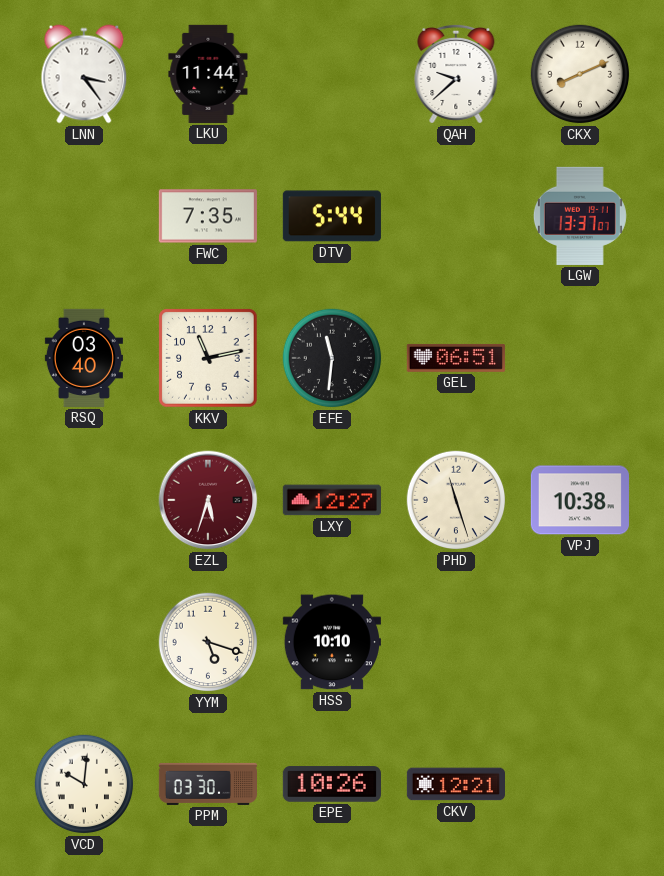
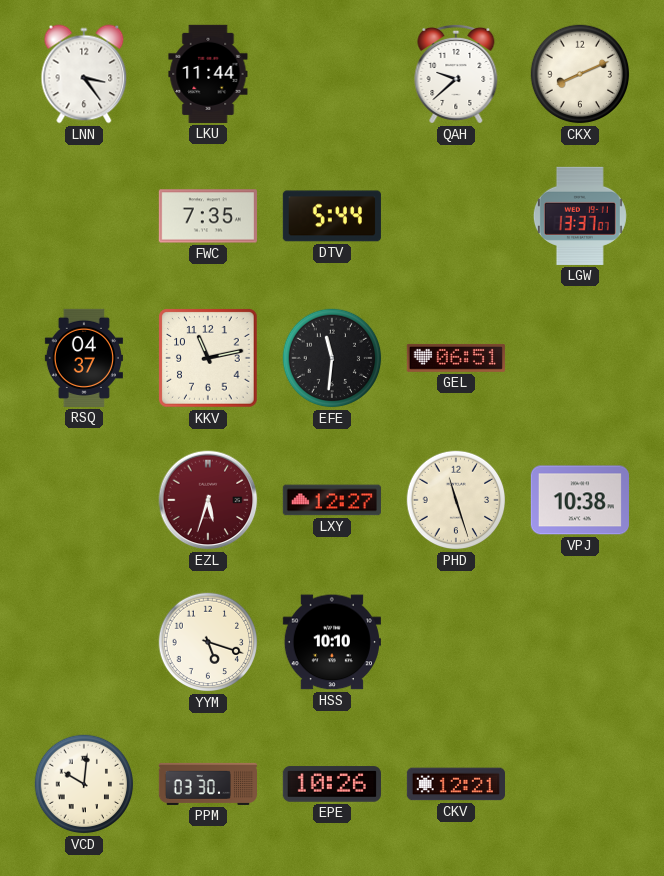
RSQ: 03:40 -> 04:37 (84, 358)
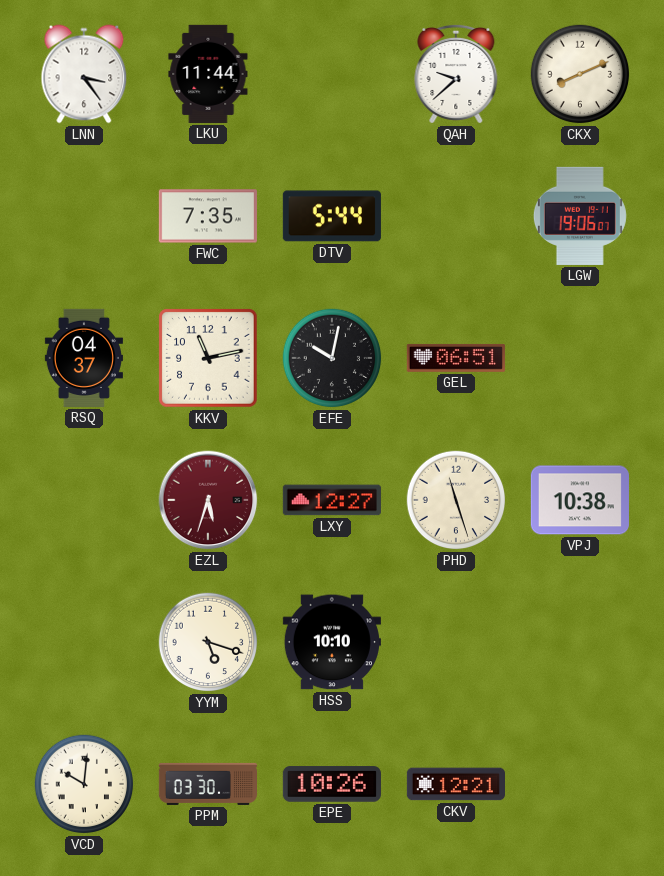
LGW: 13:37 -> 19:06 (580, 216)
EFE: 11:31 -> 10:02 (332, 358)
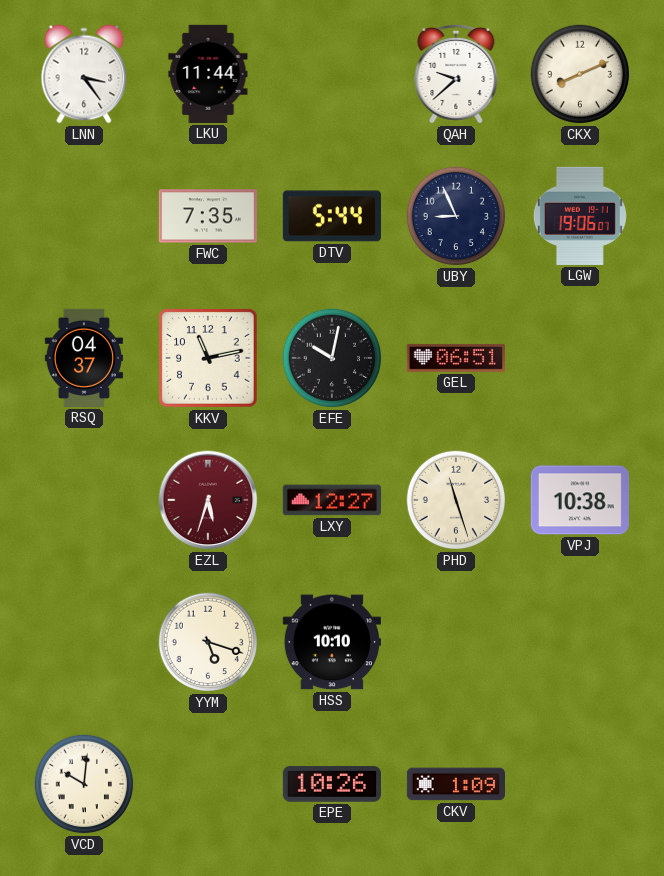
UBY: none -> 8:56 (456, 216)
PPM: 03:30 -> none (207, 784)
CKV: 12:21 -> 1:09 (455, 784)
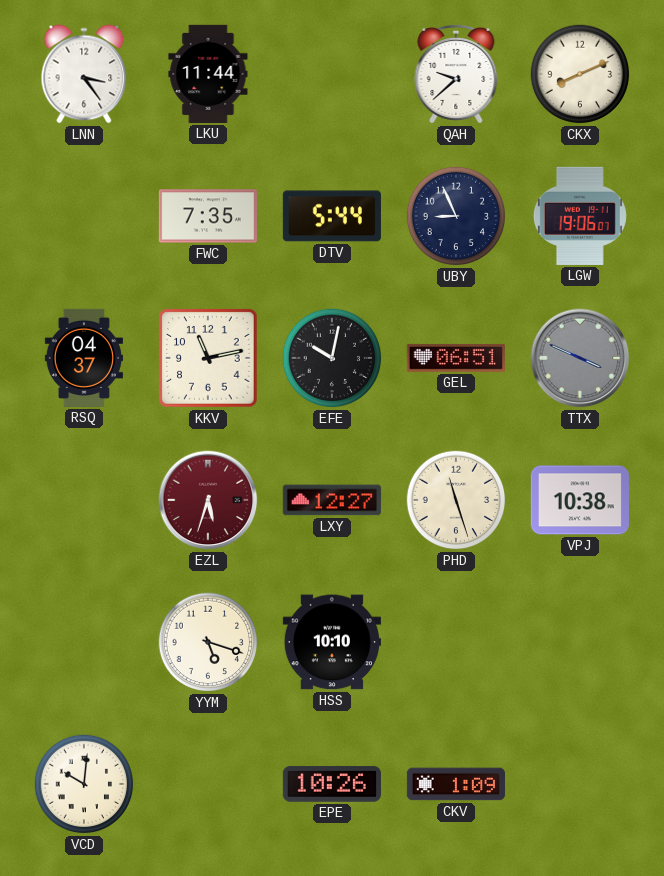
TTX: none -> 3:49 (580, 358)
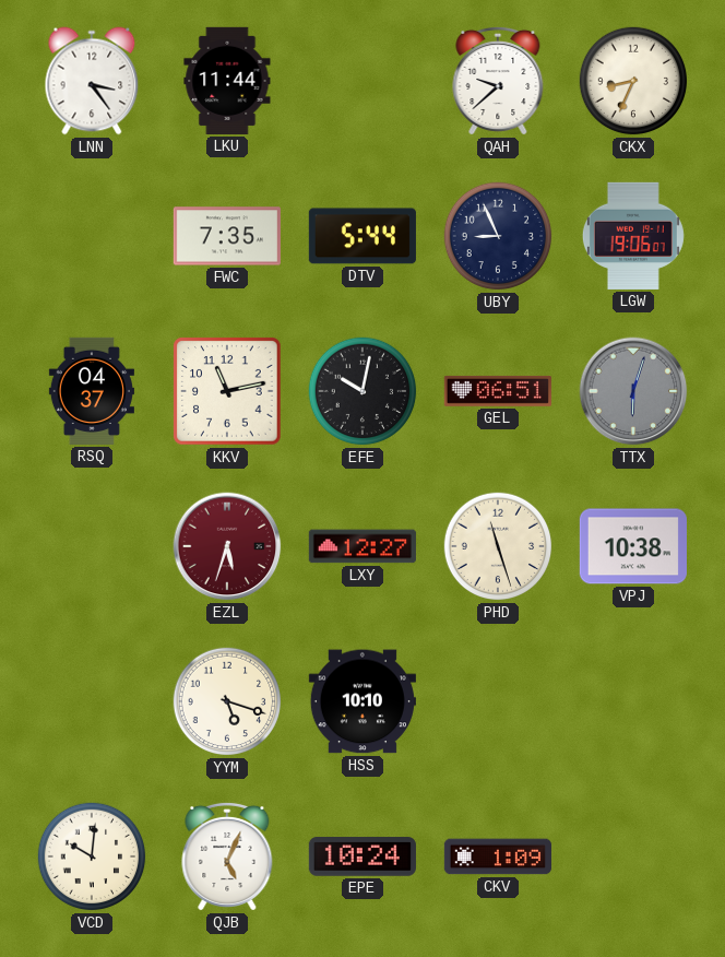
CKX: 8:11 -> 8:34 (633, 81)
TTX: 3:49 -> 6:03 (633, 391)
QJB: none -> 5:04 (227, 856)
EPE: 10:26 -> 10:24 (362, 856)
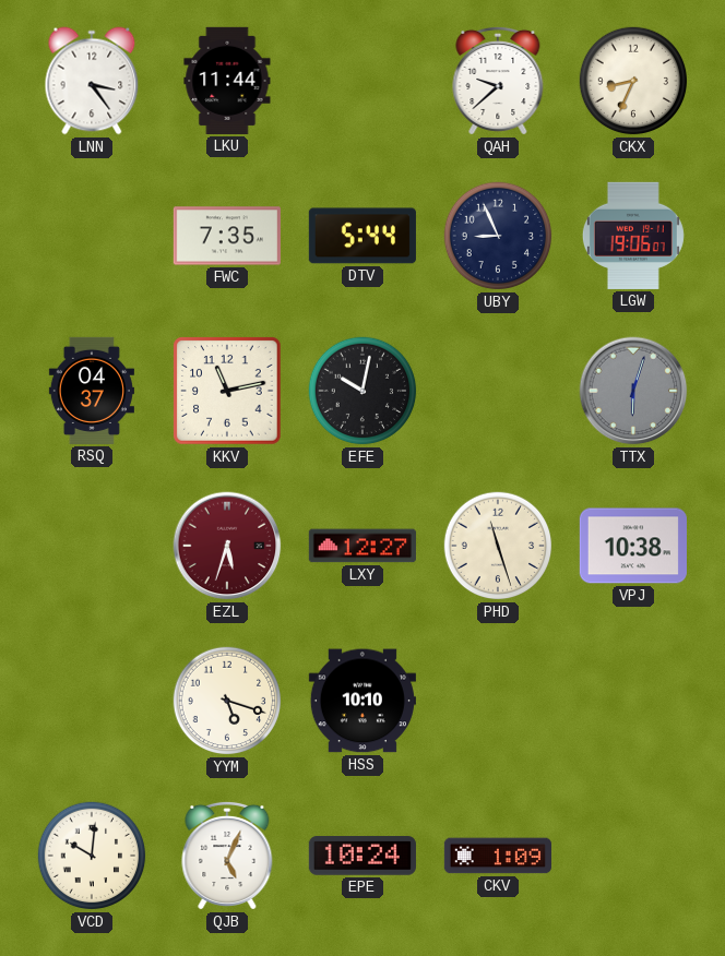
GEL: 06:51 -> none (498, 391)
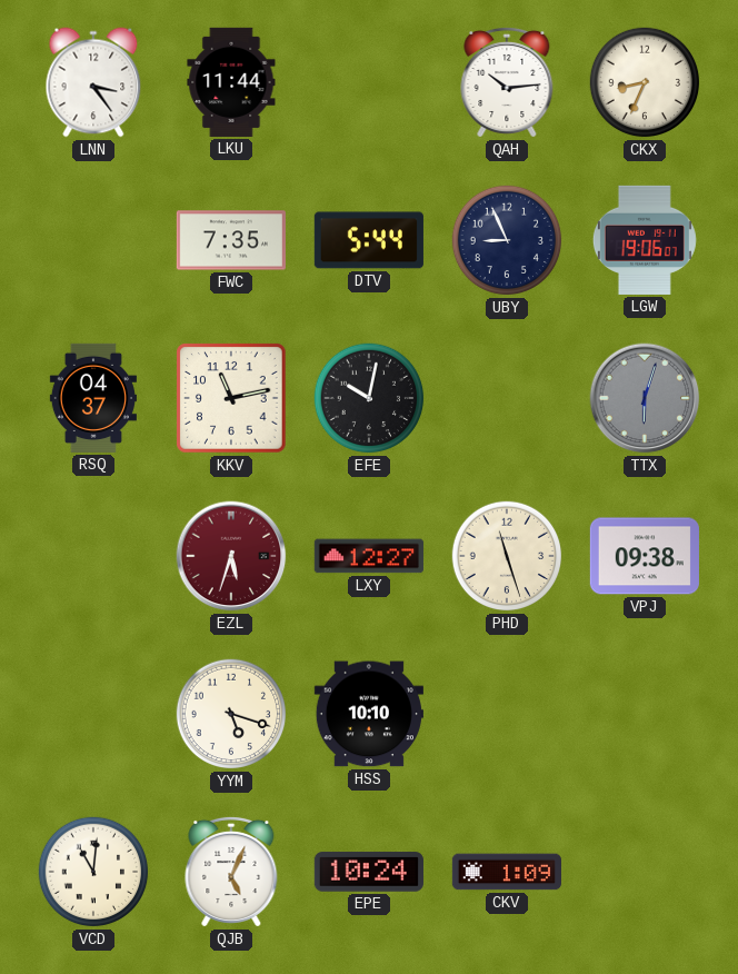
QAH: 9:38 -> 10:14 (507, 82)
VPJ: 10:38 -> 09:38 (645, 556)
VCD: 10:01 -> 11:01 (93, 872)
